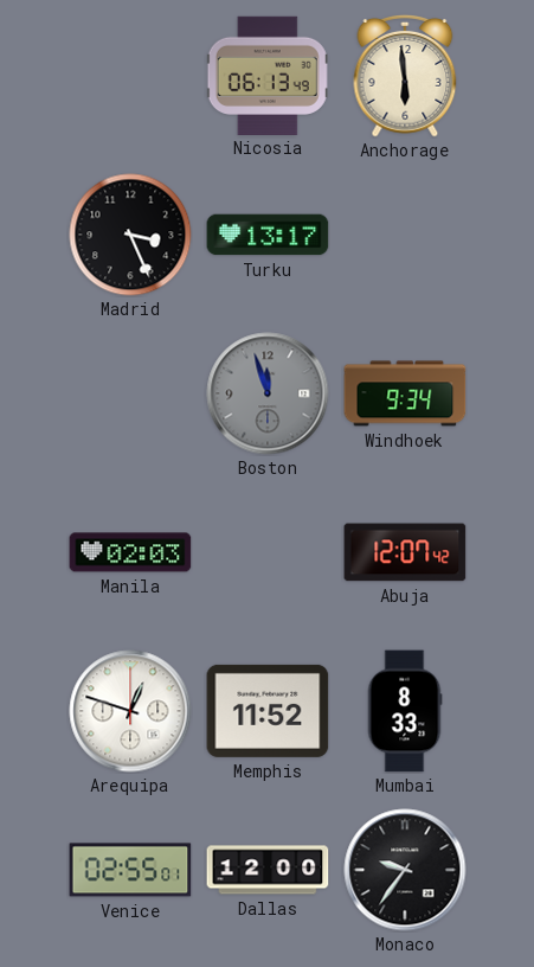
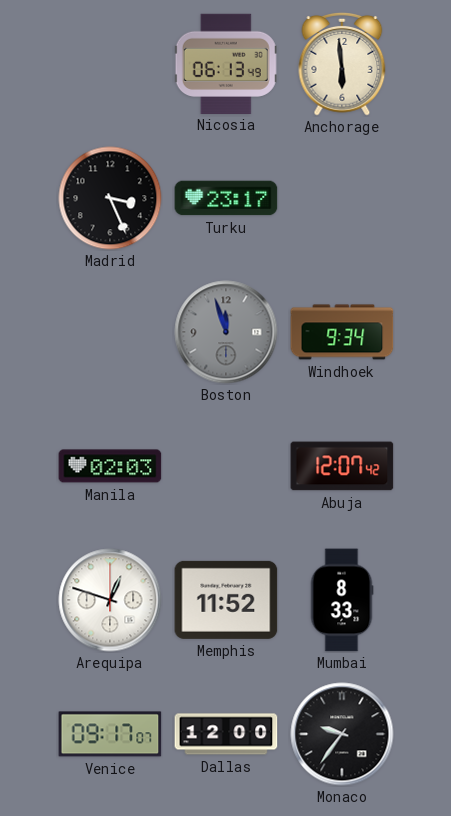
Turku: 13:17 -> 23:17 (226, 198)
Venice: 02:55 -> 09:17 (110, 734)
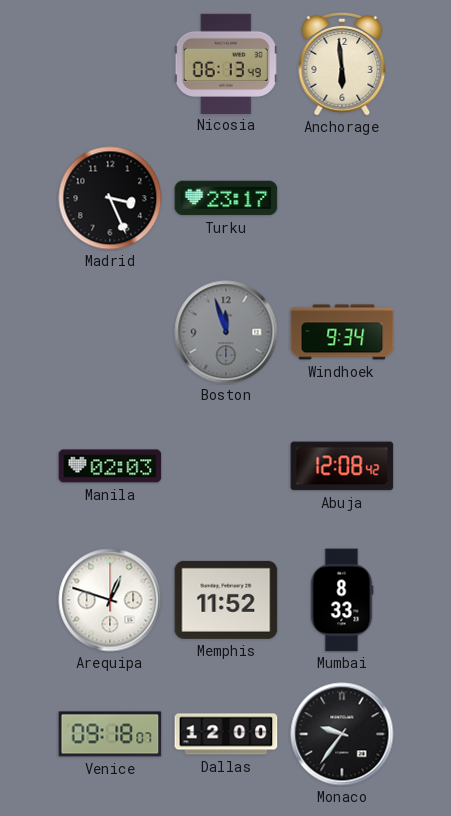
Abuja: 12:07 -> 12:08 (342, 466)
Venice: 09:17 -> 09:18 (110, 734)
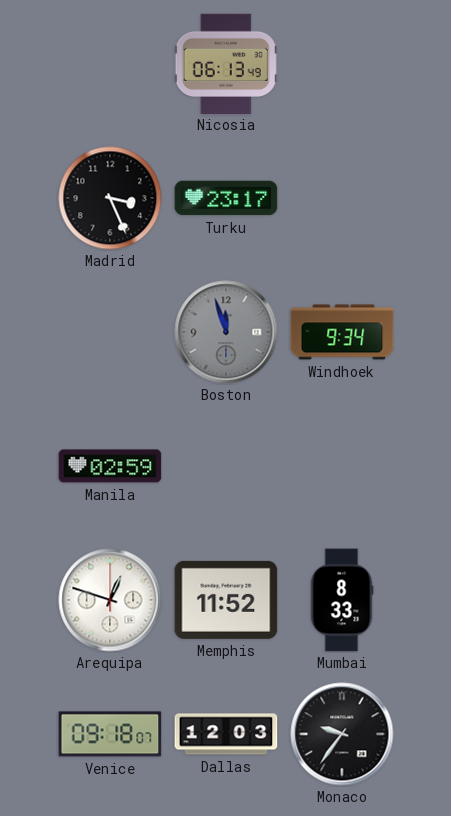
Anchorage: 5:59 -> none (342, 64)
Manila: 02:03 -> 02:59 (110, 466)
Abuja: 12:08 -> none (342, 466)
Dallas: 12:00 -> 12:03 (226, 734)
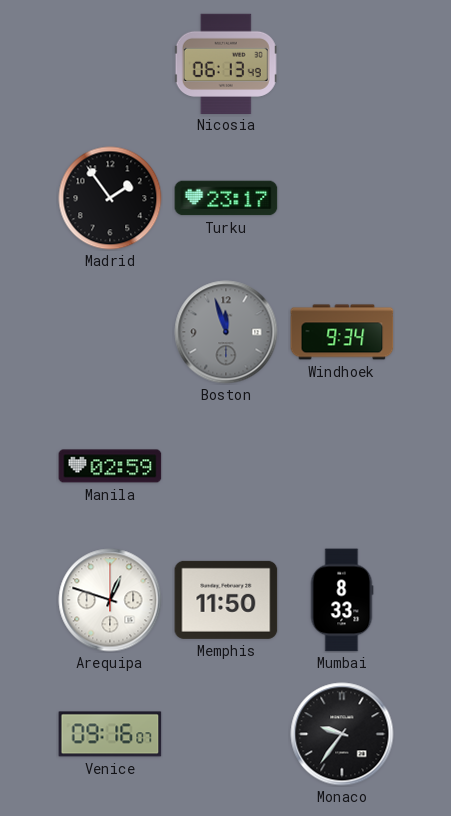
Madrid: 3:26 -> 1:54 (110, 198)
Memphis: 11:52 -> 11:50 (226, 600)
Venice: 09:18 -> 09:16 (110, 734)
Dallas: 12:03 -> none (226, 734)
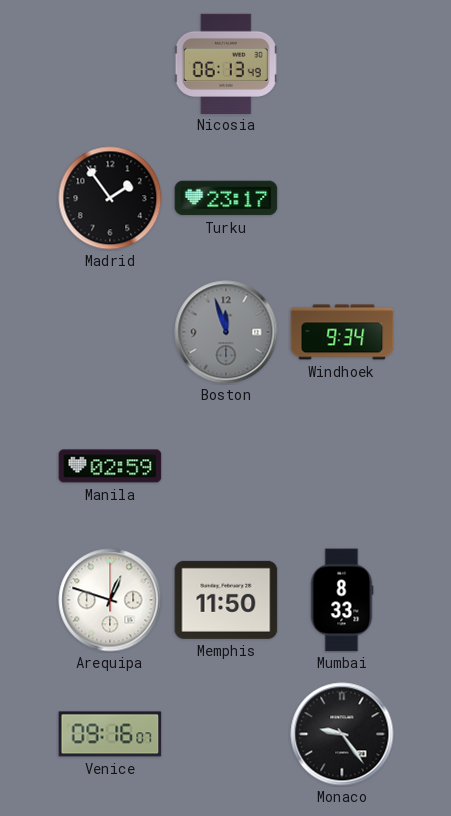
Monaco: 9:36 -> 9:24 (342, 734)
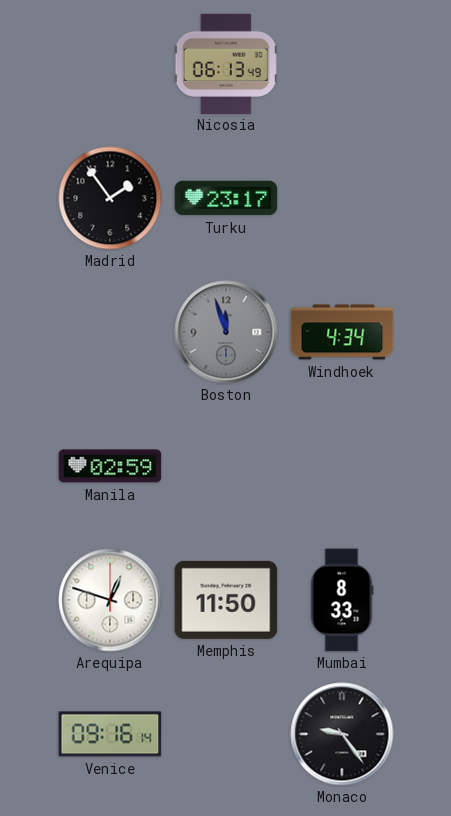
Windhoek: 9:34 -> 4:34 (342, 332)
Venice: 09:16:07 -> 09:16:14 (110, 734)
